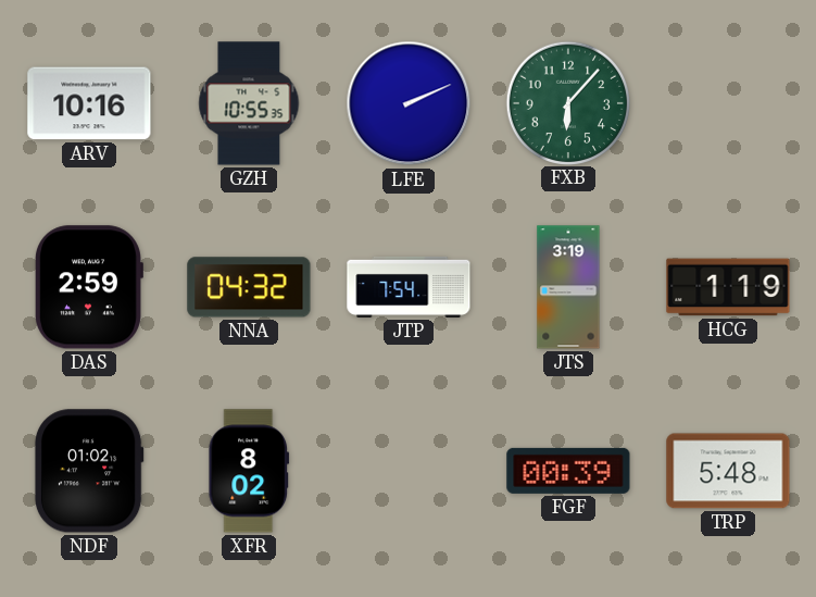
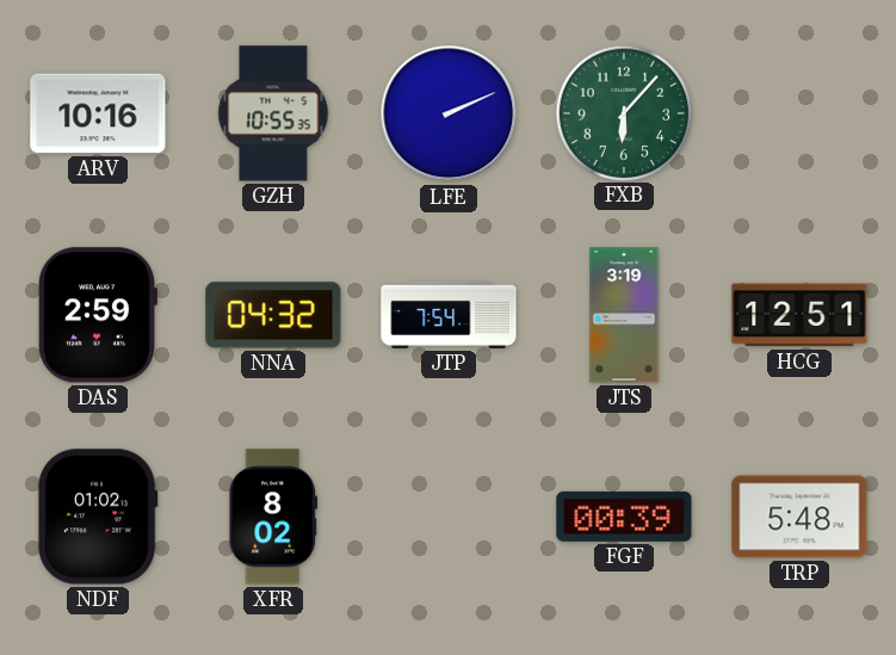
HCG: 1:19 -> 12:51 (799, 315)
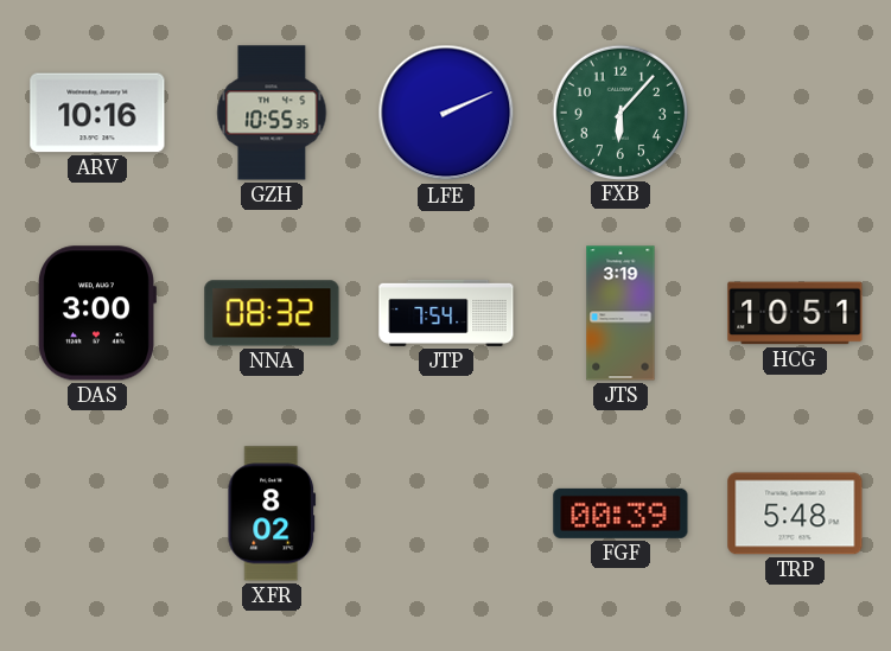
DAS: 2:59 -> 3:00 (96, 313)
NNA: 04:32 -> 08:32 (272, 313)
HCG: 12:51 -> 10:51 (795, 313)
NDF: 01:02 -> none (98, 517)
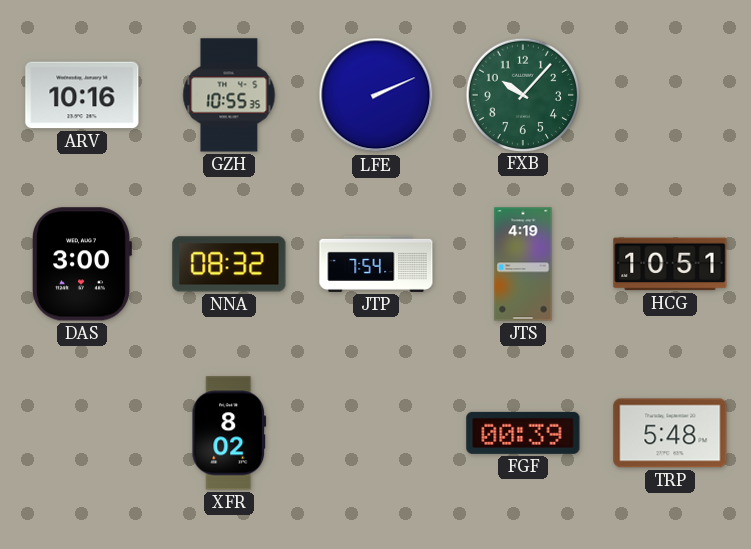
FXB: 6:07 -> 10:07 (522, 94)
JTS: 3:19 -> 4:19 (523, 264)
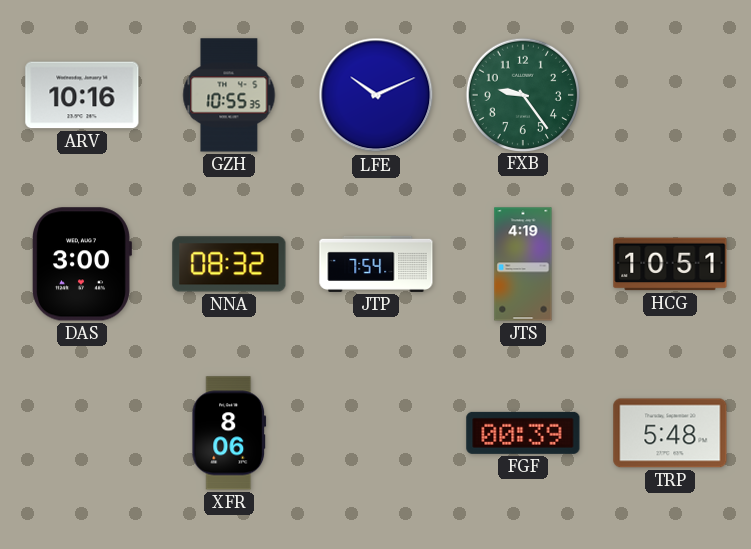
LFE: 2:11 -> 10:11 (376, 95)
FXB: 10:07 -> 9:24 (522, 94)
XFR: 8:02 -> 8:06 (229, 433)
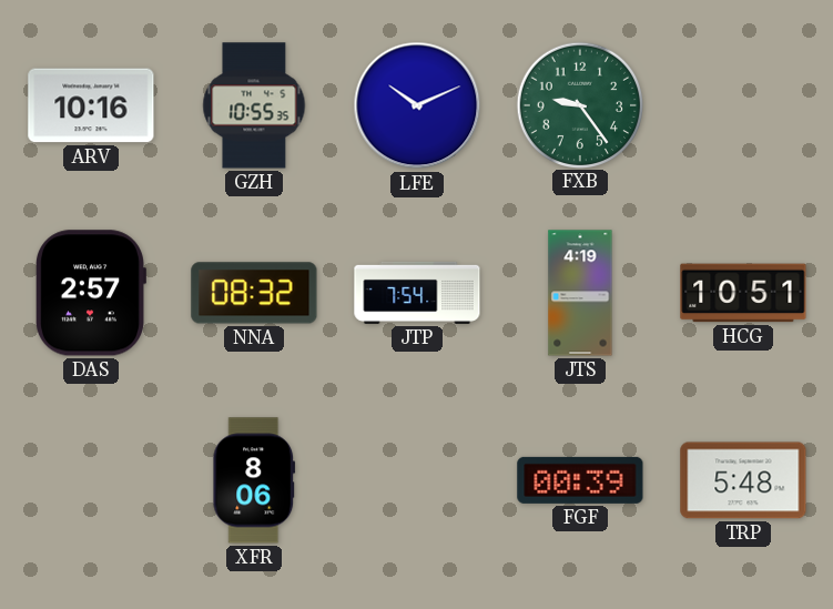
DAS: 3:00 -> 2:57 (90, 293)
